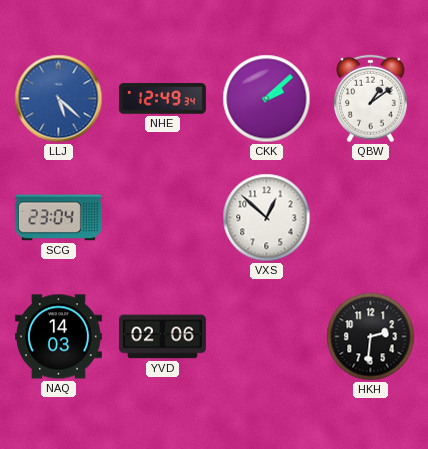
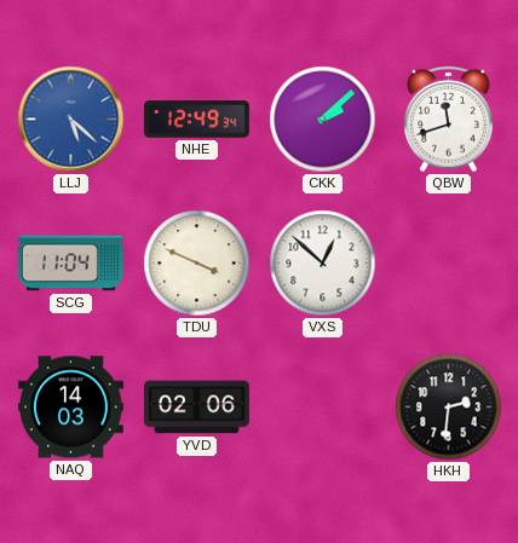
QBW: 1:09 -> 11:42 (449, 120)
SCG: 23:04 -> 11:04 (70, 264)
TDU: none -> 3:49 (197, 264)
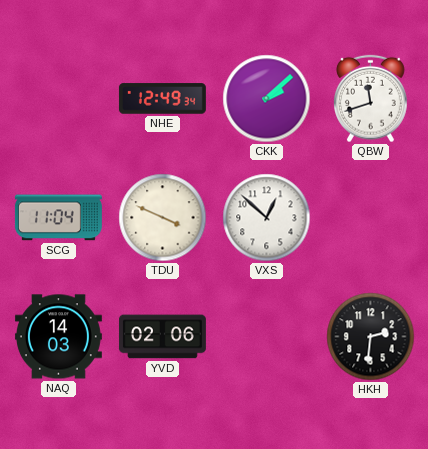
LLJ: 5:22 -> none (71, 120)
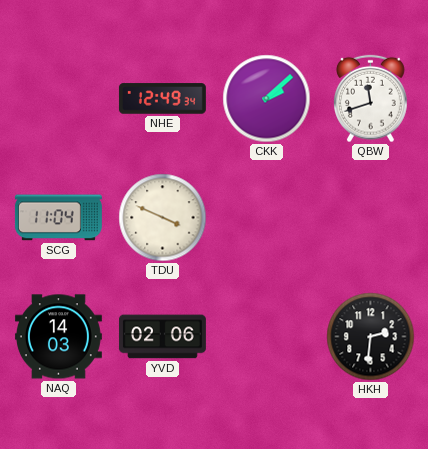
VXS: 12:52 -> none (267, 218)
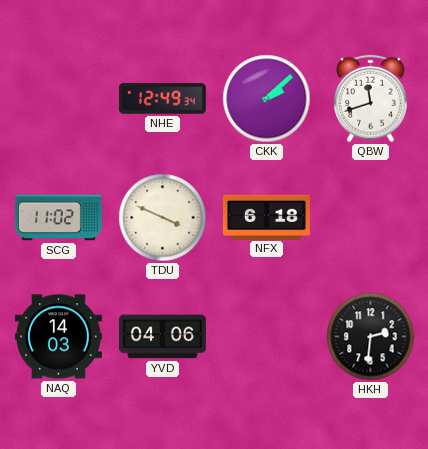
SCG: 11:04 -> 11:02 (58, 218)
NFX: none -> 6:18 (266, 217)
YVD: 02:06 -> 04:06 (162, 337)
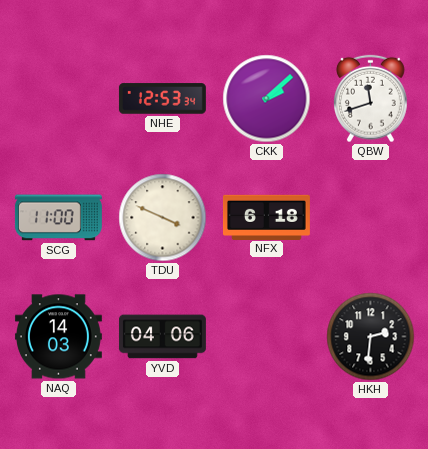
NHE: 12:49 -> 12:53 (162, 99)
SCG: 11:02 -> 11:00 (58, 218)
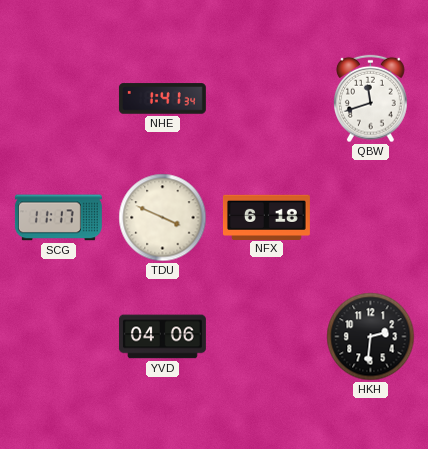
NHE: 12:53 -> 1:41 (162, 99)
CKK: 2:08 -> none (267, 99)
SCG: 11:00 -> 11:17 (58, 218)
NAQ: 14:03 -> none (58, 337)
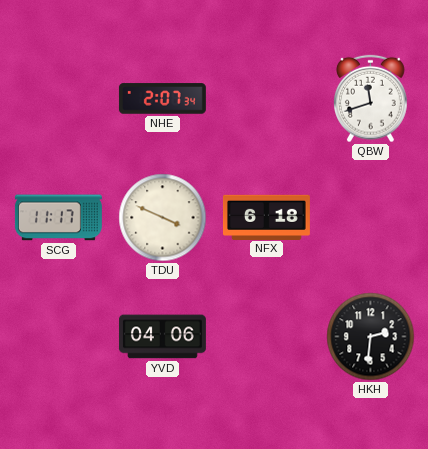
NHE: 1:41 -> 2:07 (162, 99)
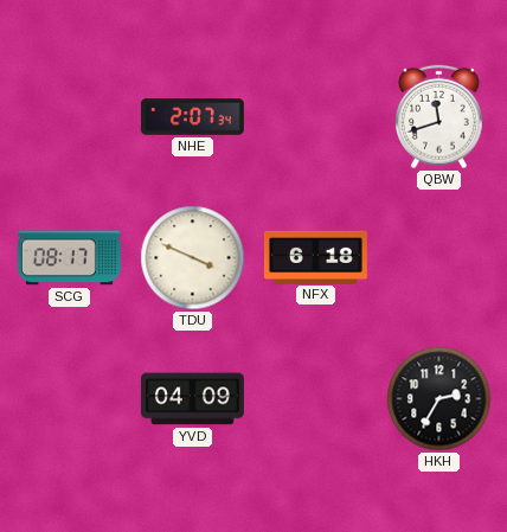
SCG: 11:17 -> 08:17 (69, 258)
YVD: 04:06 -> 04:09 (192, 399)
HKH: 2:31 -> 2:35 (439, 399)
